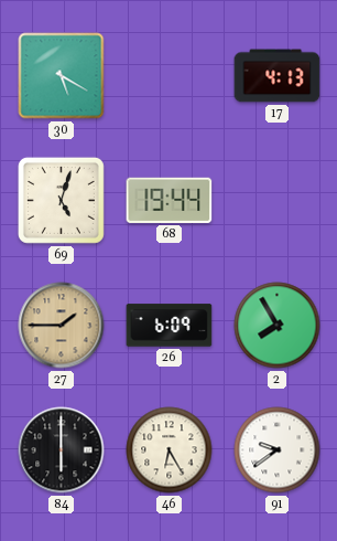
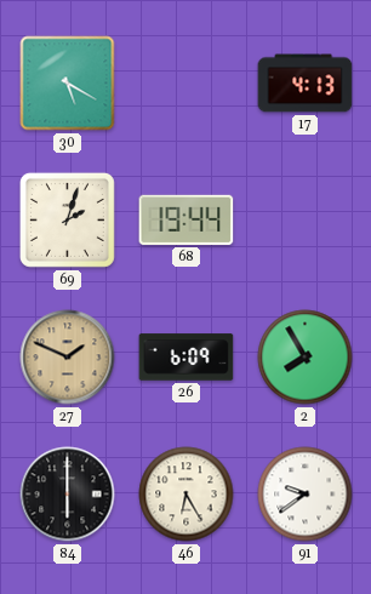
69: 5:03 -> 2:03 (67, 219)
27: 1:45 -> 1:49 (68, 358)
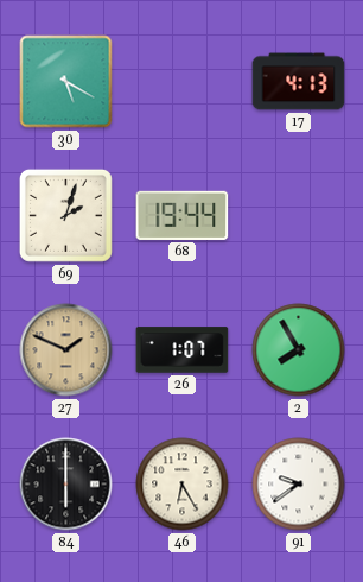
26: 6:09 -> 1:07 (183, 350)
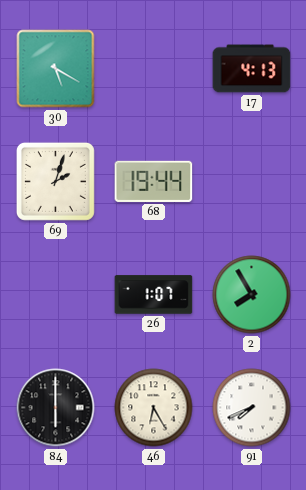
27: 1:49 -> none (66, 350)
91: 9:39 -> 7:41 (252, 408)
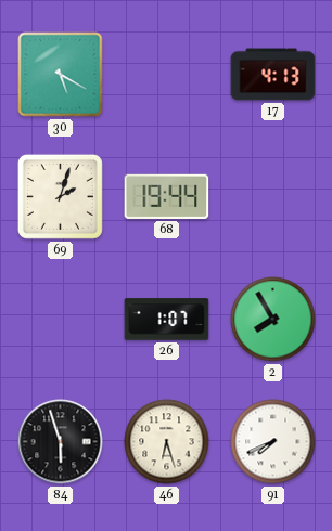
84: 6:00 -> 5:57 (61, 442)
46: 6:25 -> 6:27 (167, 442)
